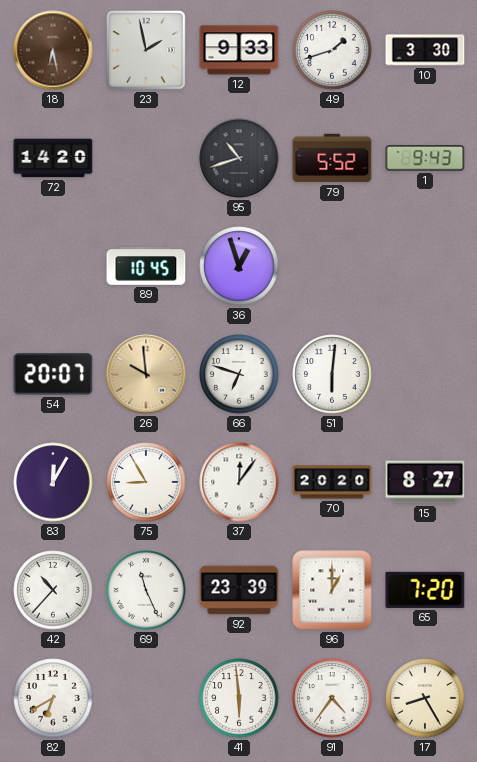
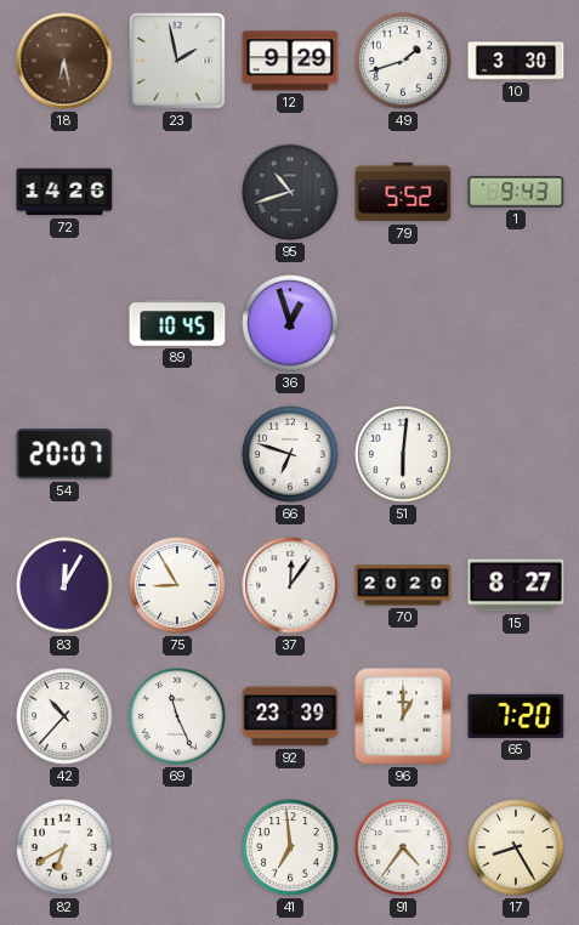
12: 9:33 -> 9:29 (290, 61)
72: 14:20 -> 14:26 (64, 192)
26: 9:59 -> none (146, 374)
41: 5:59 -> 6:59 (290, 847)
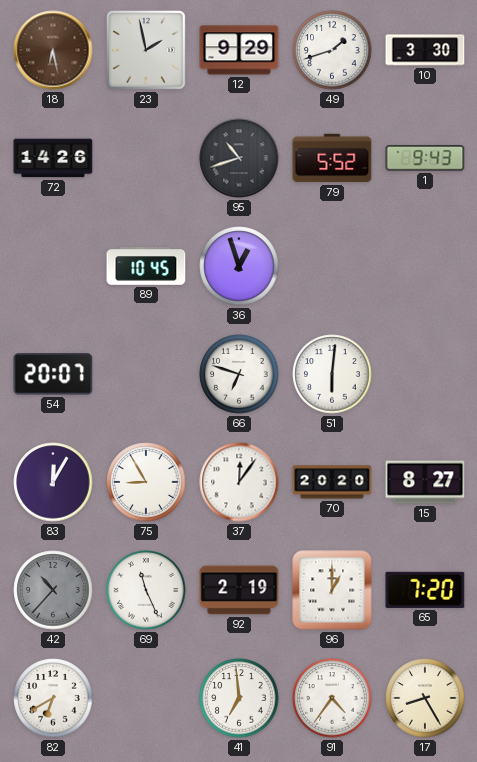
42 dial: white -> grey (53, 590)
92: 23:39 -> 2:19 (239, 590)
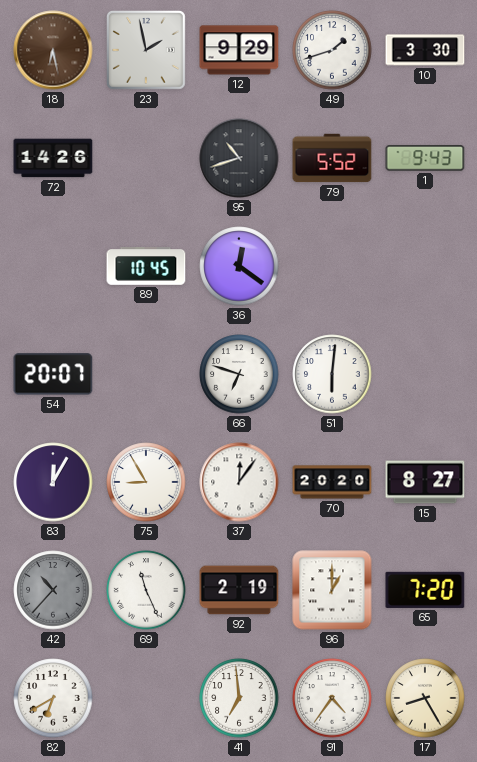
36: 12:57 -> 12:21 (239, 266)
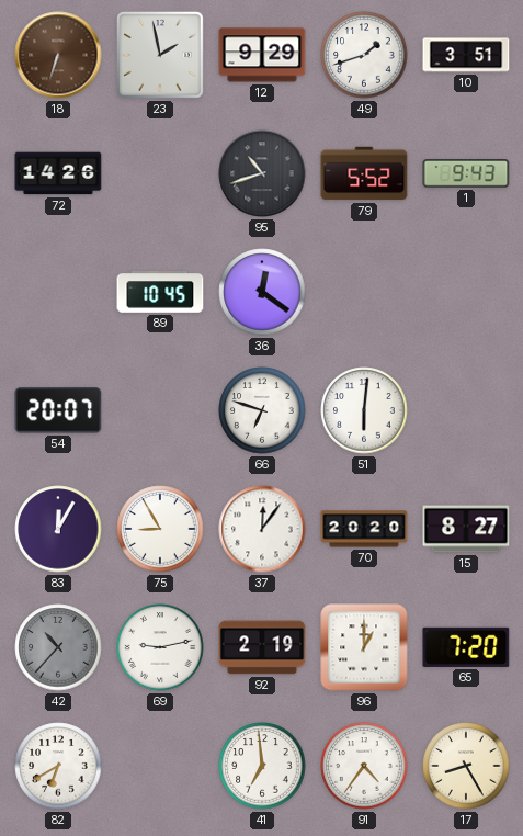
18: 6:28 -> 6:33 (58, 55)
10: 3:30 -> 3:51 (466, 55)
69: 11:26 -> 9:13 (160, 647)
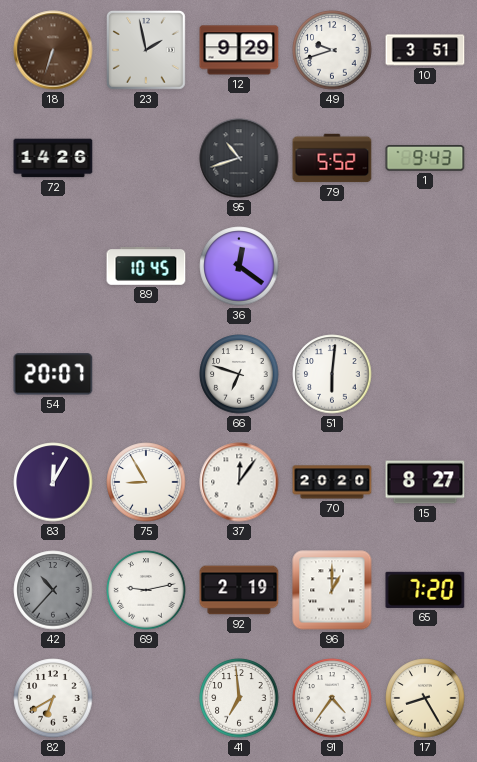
49: 1:42 -> 9:42 (332, 50)
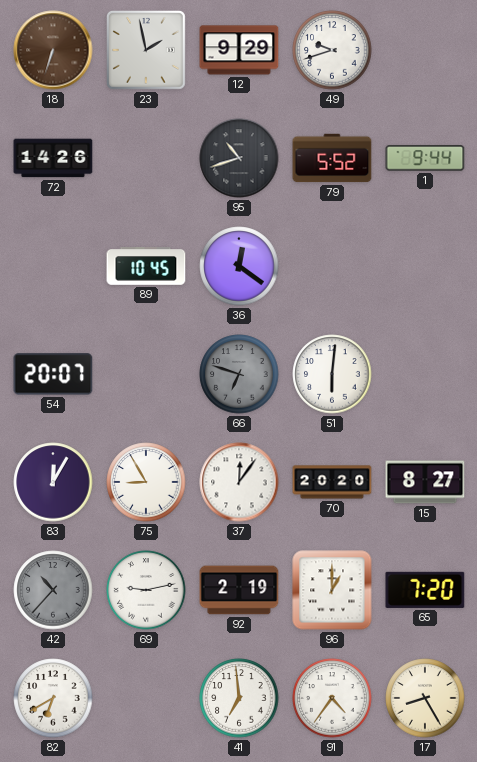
10: 3:51 -> none (425, 50)
1: 9:43 -> 9:44 (425, 159)
66 dial: white -> grey (239, 374)
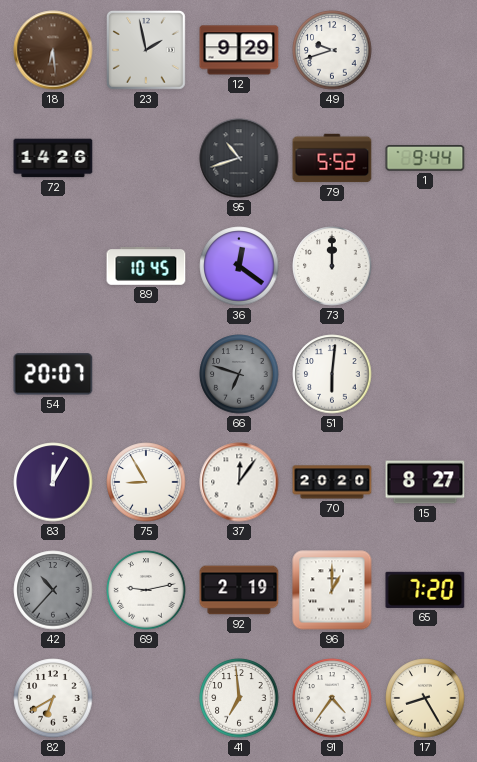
18: 6:33 -> 6:29 (53, 50)
73: none -> 12:00 (332, 266)
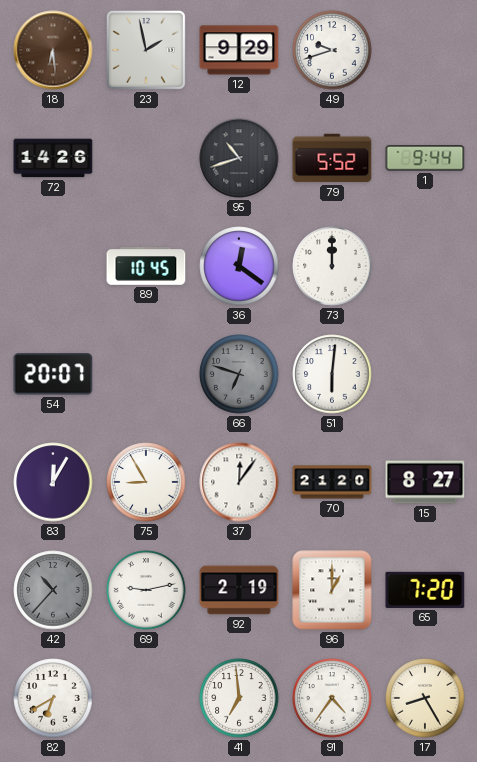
70: 20:20 -> 21:20 (332, 482)
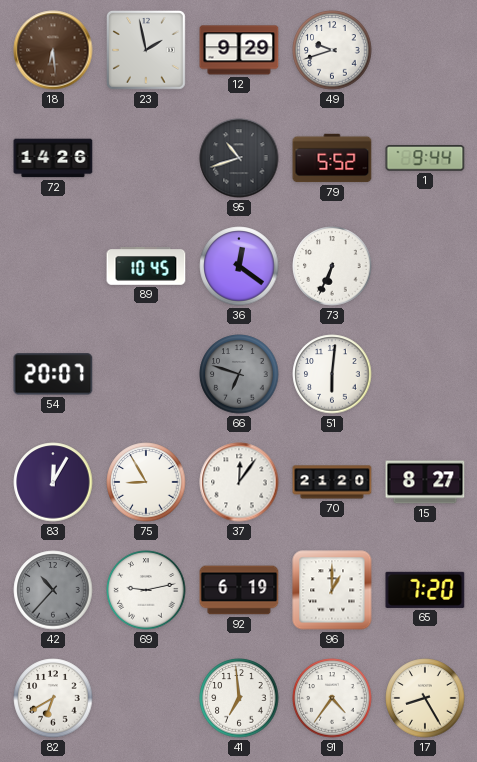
73: 12:00 -> 6:34 (332, 266)
92: 2:19 -> 6:19 (239, 590)
